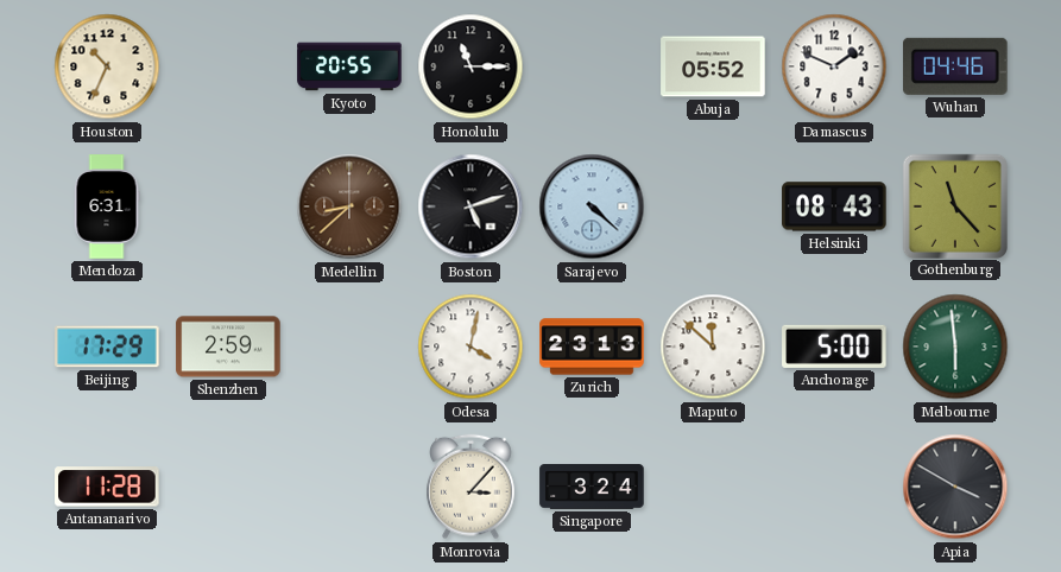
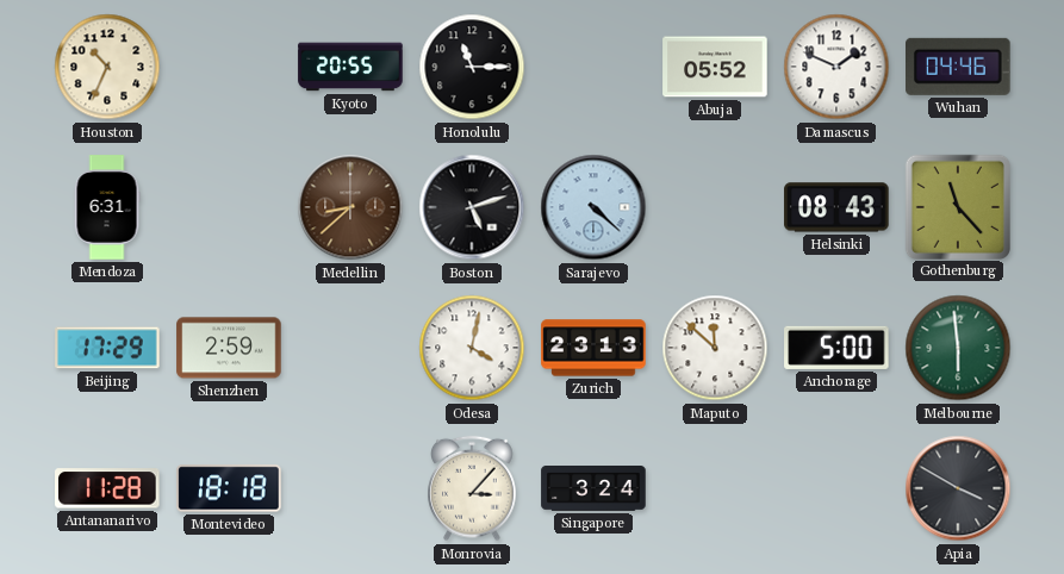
Montevideo: none -> 18:18 (229, 488)
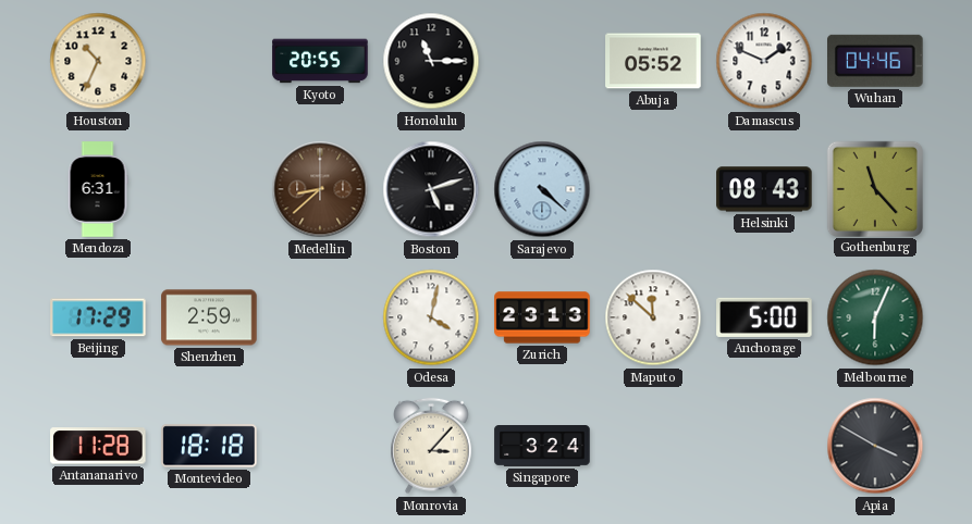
Melbourne: 5:59 -> 6:04 (875, 317)
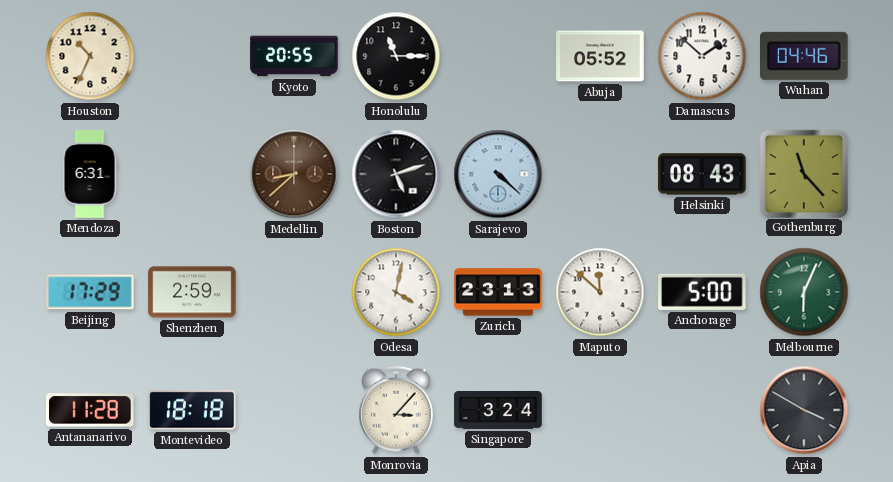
Damascus: 1:49 -> 1:52 (702, 56)
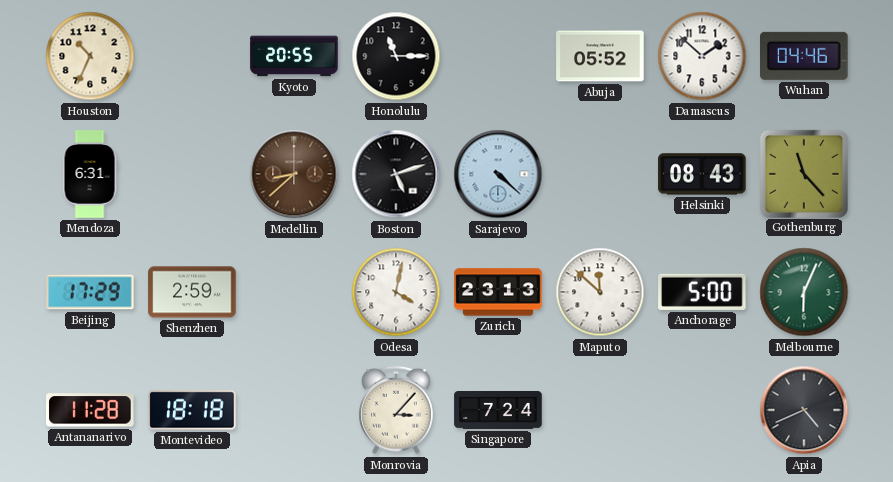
Singapore: 3:24 -> 7:24 (498, 411)
Apia: 3:50 -> 4:41 (804, 410)
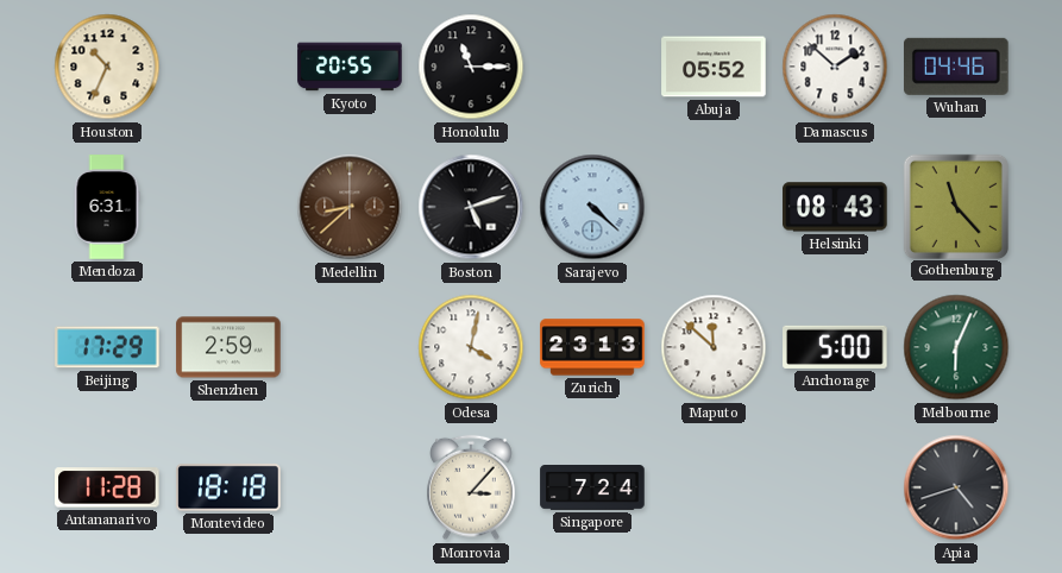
Apia: 4:41 -> 4:42 (956, 487)
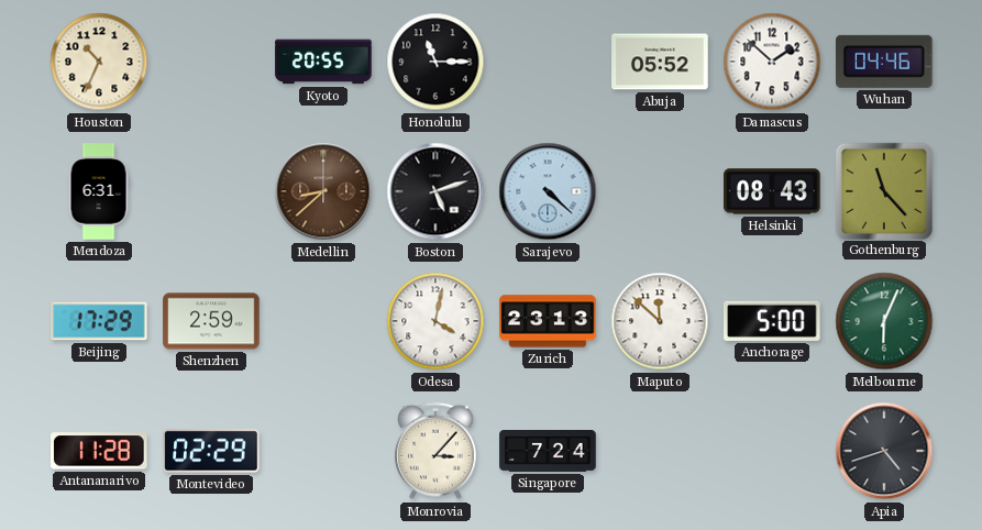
Montevideo: 18:18 -> 02:29 (211, 451)
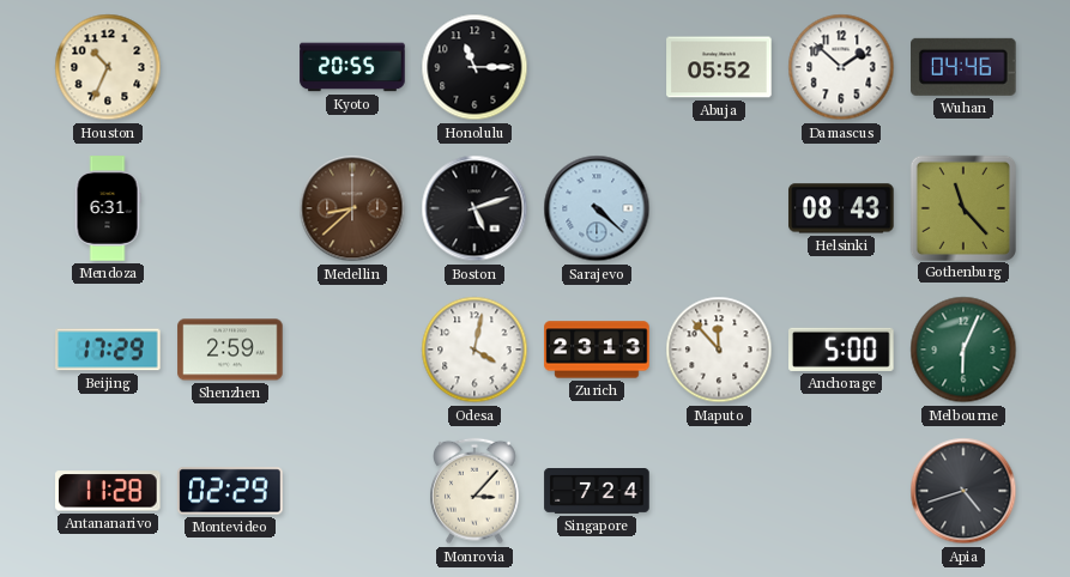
Maputo: 11:52 -> 11:53 (719, 350)
